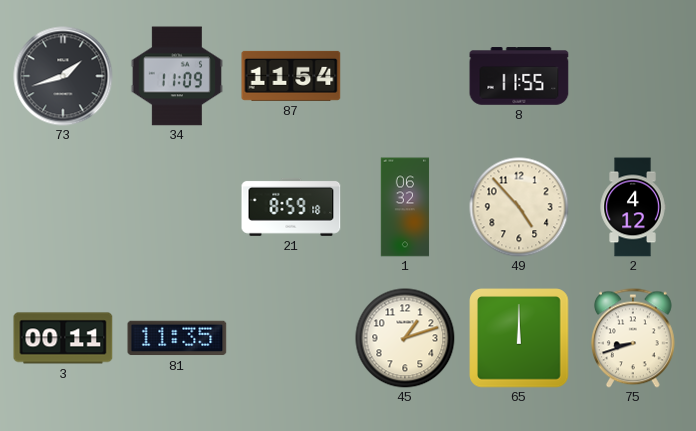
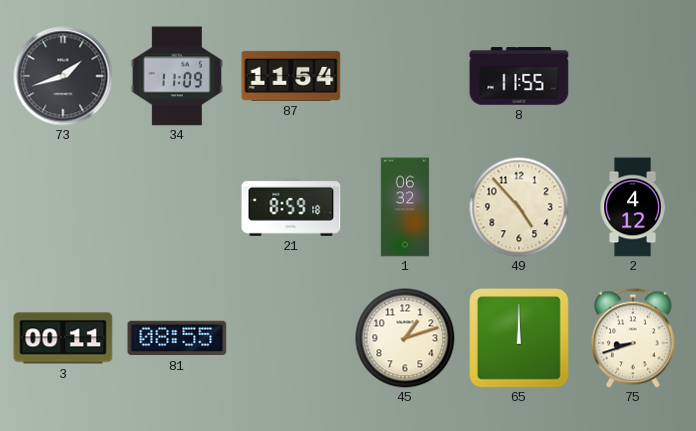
81: 11:35 -> 08:55 (177, 338)
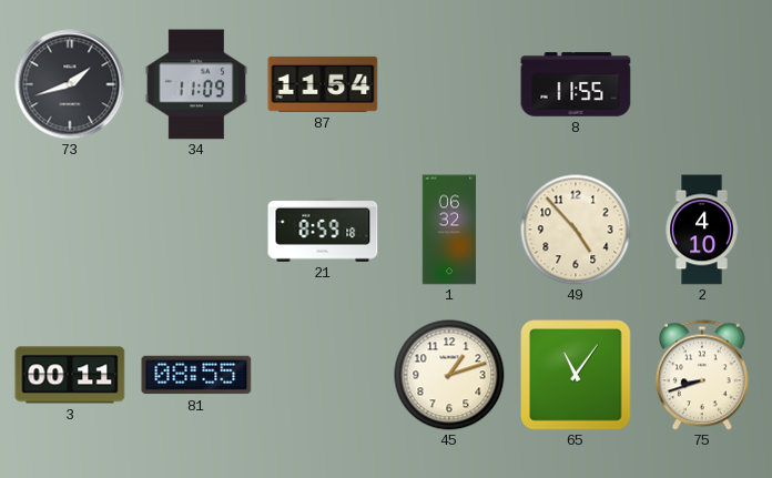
2: 4:12 -> 4:10 (702, 230)
65: 12:00 -> 11:06 (576, 375)
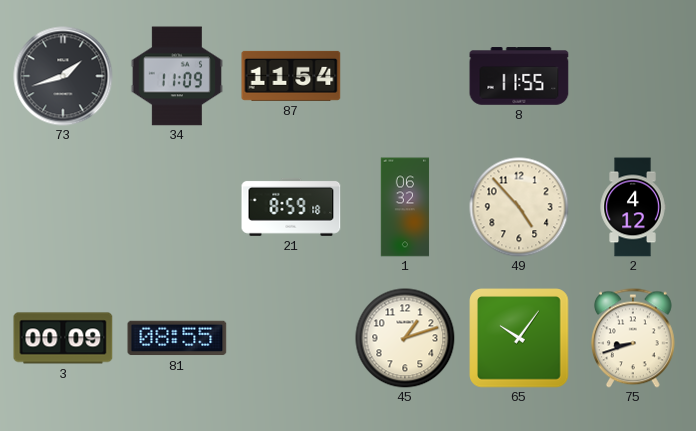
2: 4:10 -> 4:12 (633, 207)
3: 00:11 -> 00:09 (63, 338)
65: 11:06 -> 10:06 (519, 338)
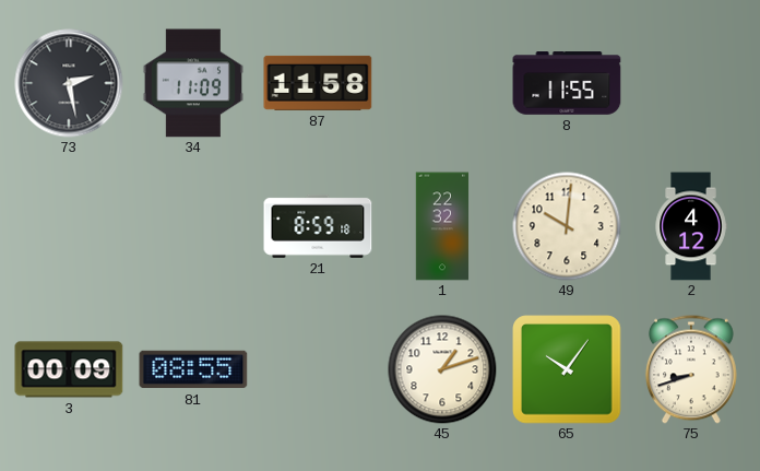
73: 1:42 -> 2:28 (69, 83)
87: 11:54 -> 11:58 (318, 83)
1: 06:32 -> 22:32 (442, 226)
49: 4:53 -> 10:01 (567, 226)
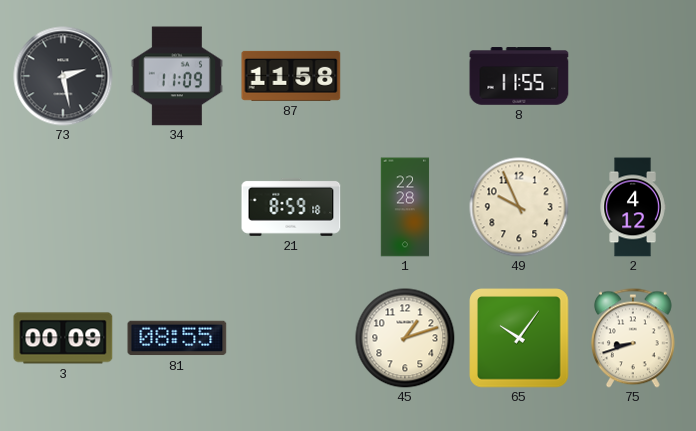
1: 22:32 -> 22:28 (405, 207)
49: 10:01 -> 9:56 (519, 207)
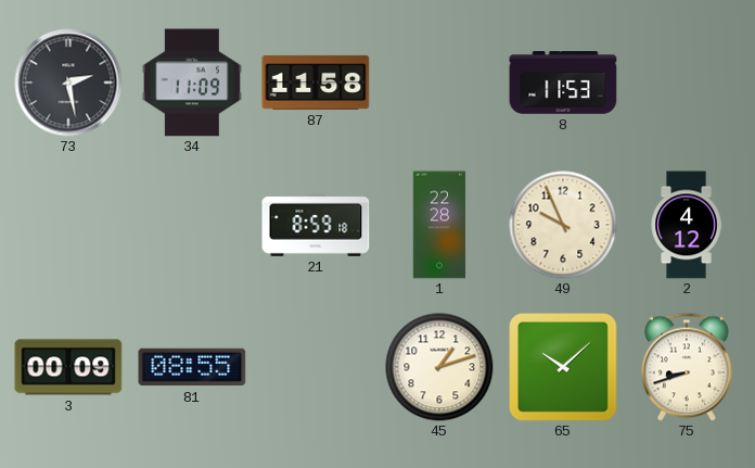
8: 11:55 -> 11:53 (563, 83)
65: 10:06 -> 10:08 (563, 367)
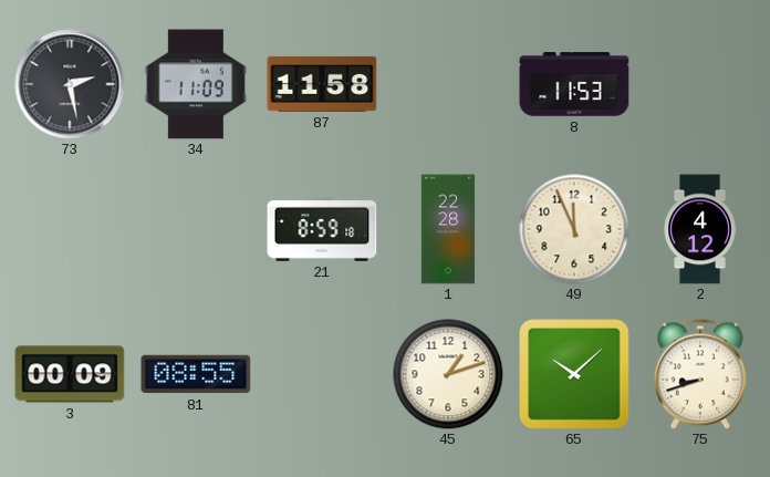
49: 9:56 -> 11:56 (574, 229)
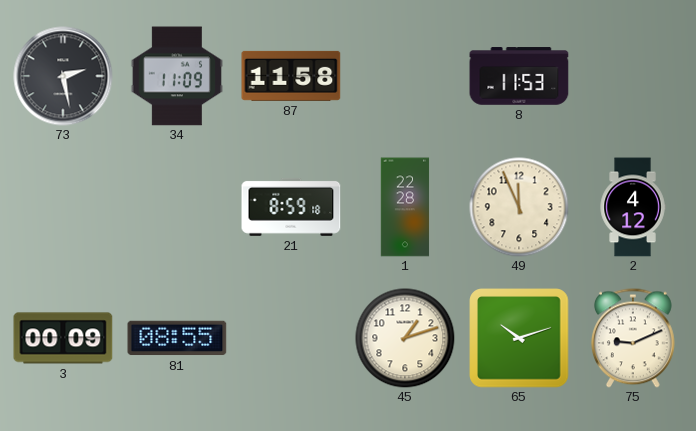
65: 10:08 -> 10:12 (519, 338)
75: 8:42 -> 9:11 (633, 338)
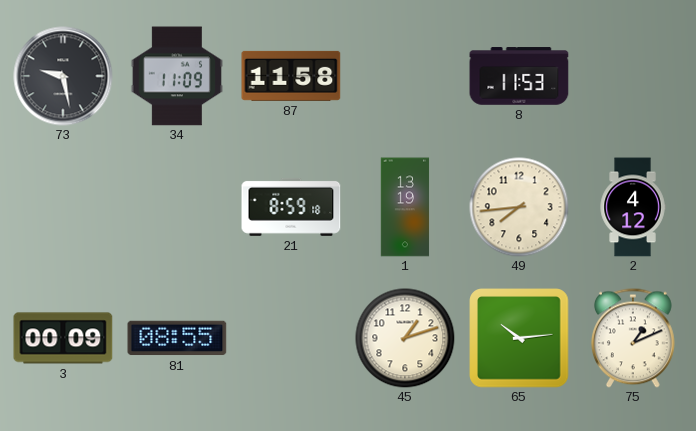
73: 2:28 -> 9:28 (63, 76)
1: 22:28 -> 13:19 (405, 207)
49: 11:56 -> 7:44 (519, 207)
65: 10:12 -> 10:14 (519, 338)
75: 9:11 -> 1:11 (633, 338)
